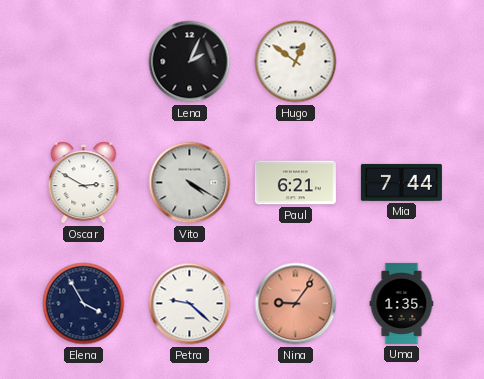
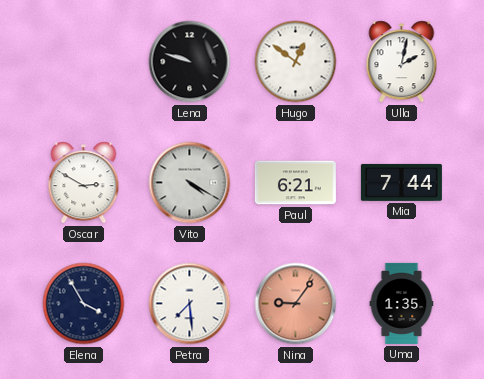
Lena: 2:04 -> 9:48 (190, 62)
Ulla: none -> 2:02 (402, 62)
Petra: 9:22 -> 7:29 (190, 304)
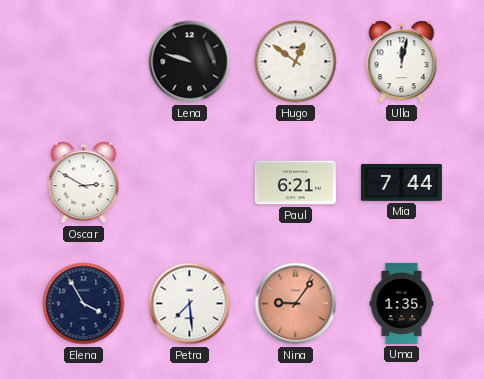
Ulla: 2:02 -> 12:02 (402, 62)
Vito: 4:20 -> none (190, 183)
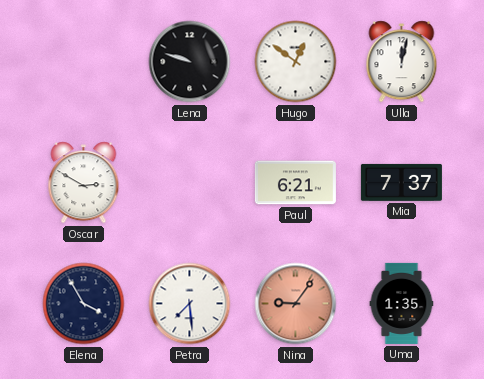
Mia: 7:44 -> 7:37 (401, 182)
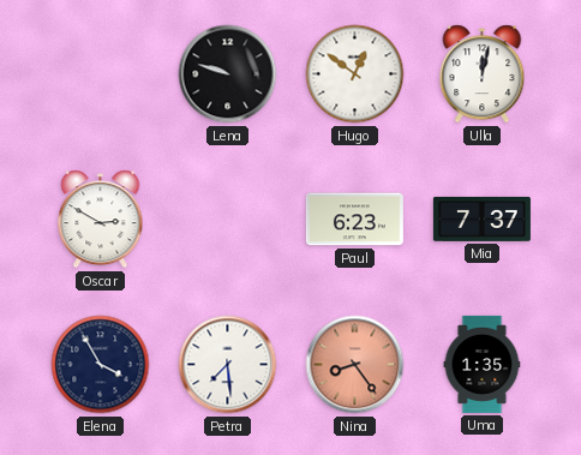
Paul: 6:21 -> 6:23 (354, 220)
Nina: 9:06 -> 8:24 (355, 365)
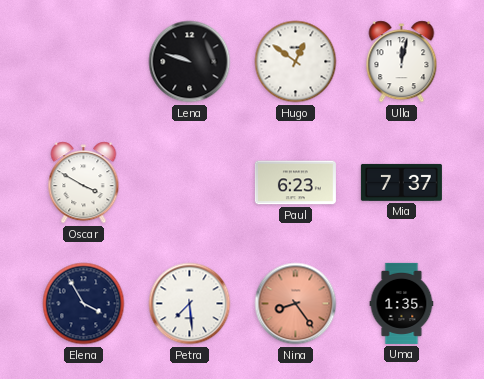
Oscar: 2:50 -> 3:50 (84, 183)
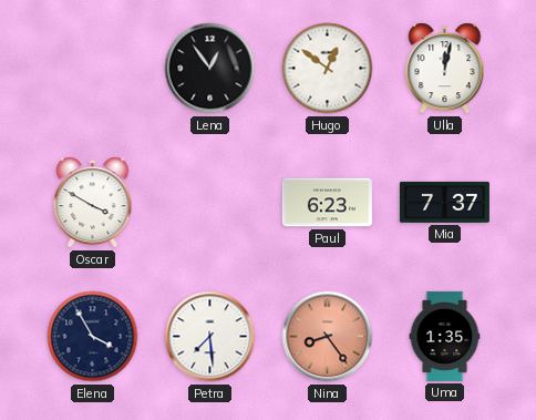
Lena: 9:48 -> 12:54 (210, 69)
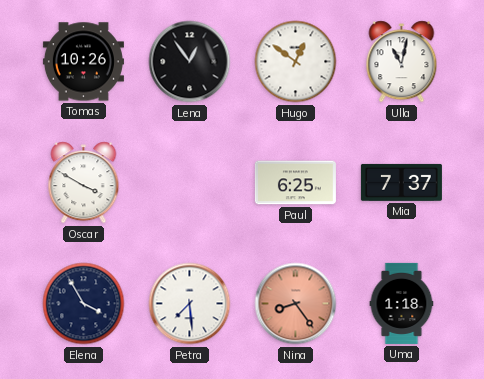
Tomas: none -> 10:26 (83, 62)
Ulla: 12:02 -> 11:02 (402, 62)
Paul: 6:23 -> 6:25 (295, 183)
Uma: 1:35 -> 1:18 (402, 303)
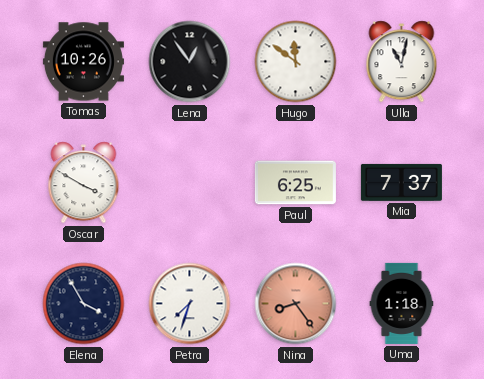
Hugo: 12:51 -> 11:51 (296, 62)
Petra: 7:29 -> 7:33 (190, 304)
